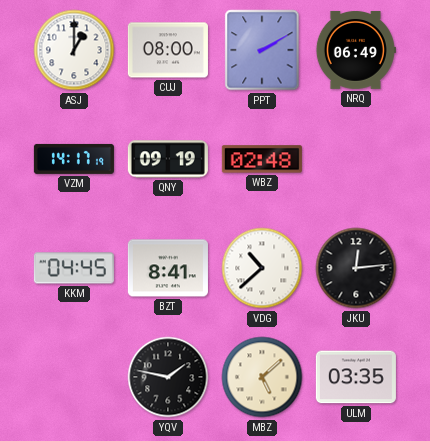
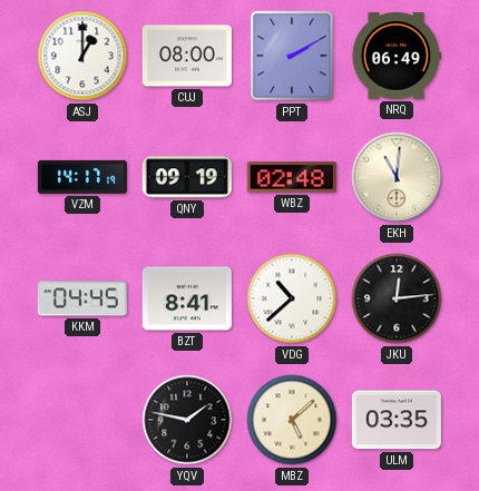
EKH: none -> 11:01 (397, 177)
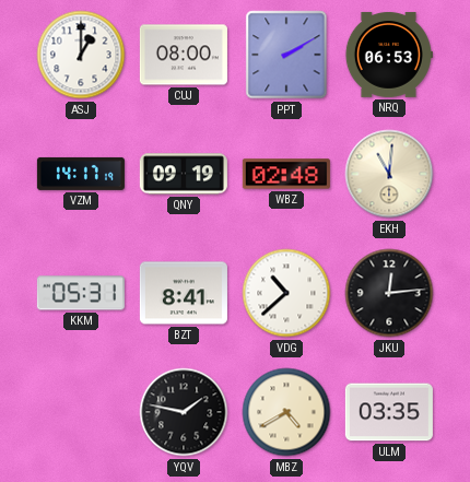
NRQ: 06:49 -> 06:53 (388, 55)
KKM: 04:45 -> 05:31 (81, 293)
MBZ: 5:08 -> 4:40 (286, 412)
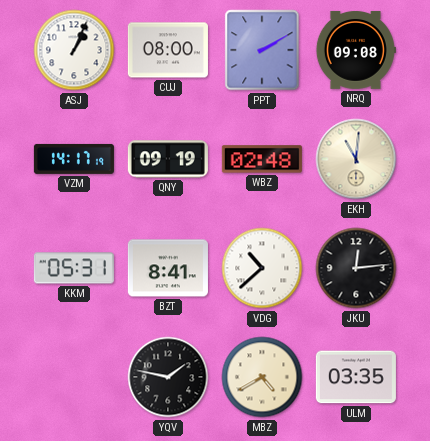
ASJ: 1:00 -> 1:04 (74, 50)
NRQ: 06:53 -> 09:08 (355, 50)
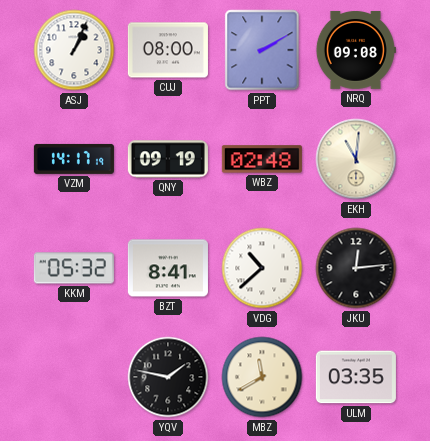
KKM: 05:31 -> 05:32 (74, 268)
MBZ: 4:40 -> 11:40 (262, 377)
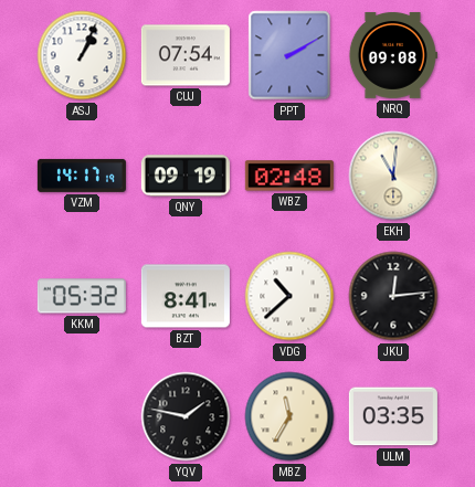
CUJ: 08:00 -> 07:54 (186, 55)
MBZ: 11:40 -> 11:35 (289, 416)
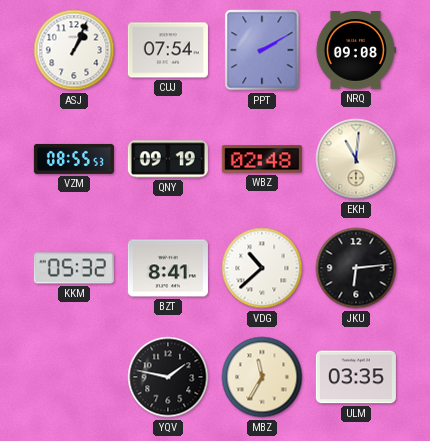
VZM: 14:17 -> 08:55 (74, 159)
JKU: 12:14 -> 6:14 (356, 268)
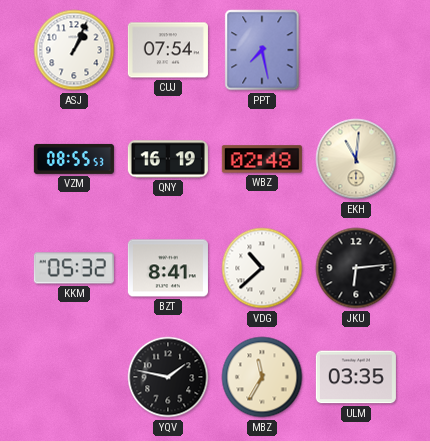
PPT: 2:10 -> 7:28 (262, 50)
NRQ: 09:08 -> none (355, 50)
QNY: 09:19 -> 16:19 (168, 159)
